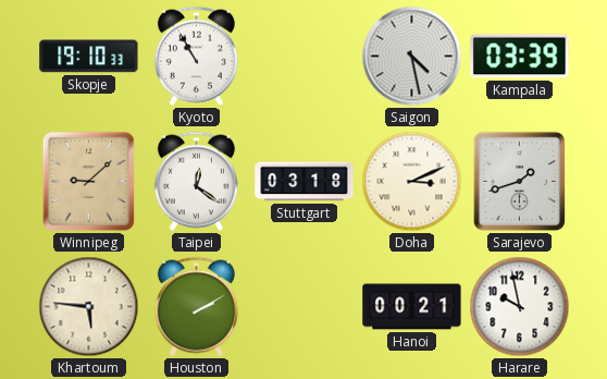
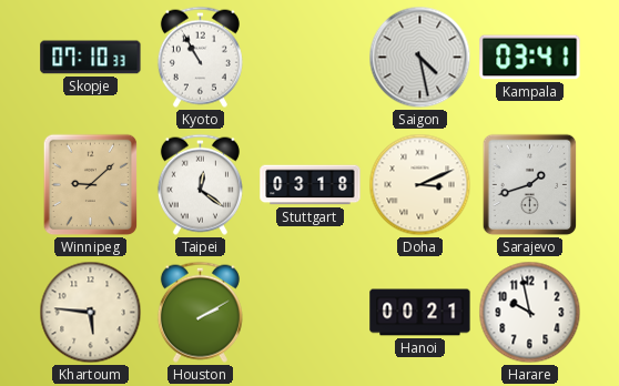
Skopje: 19:10 -> 07:10 (91, 58)
Kampala: 03:39 -> 03:41 (530, 58)
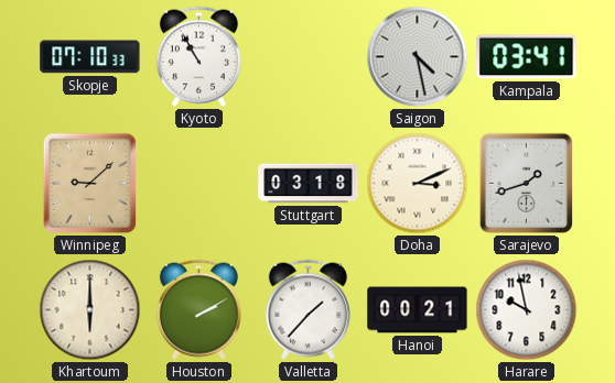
Taipei: 12:21 -> none (200, 184)
Khartoum: 5:46 -> 6:00 (90, 310)
Valletta: none -> 1:37 (307, 309)
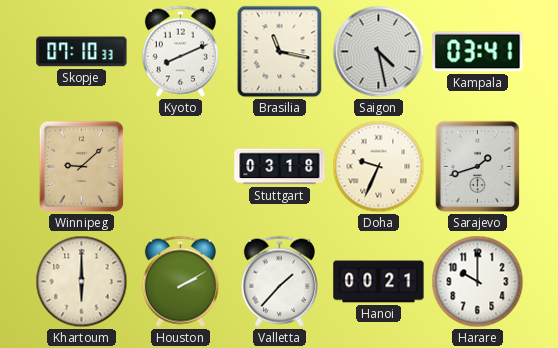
Kyoto: 10:55 -> 8:11 (180, 51)
Brasilia: none -> 11:17 (280, 52)
Doha: 3:11 -> 9:34 (379, 167)
Harare: 9:58 -> 10:00 (478, 282)
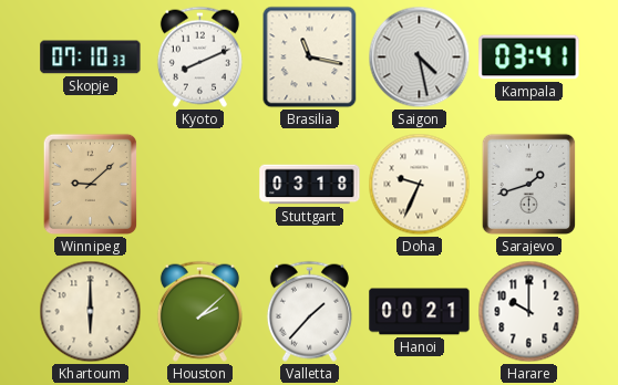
Houston: 2:10 -> 2:08 (199, 311)
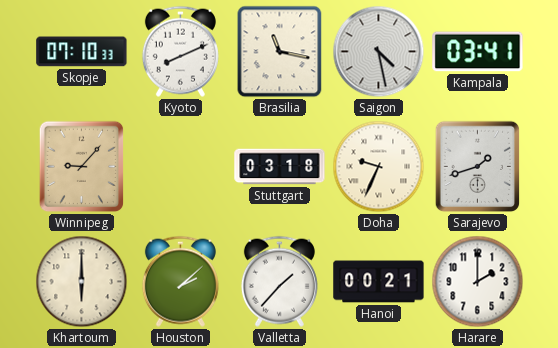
Winnipeg: 9:08 -> 9:07 (82, 167)
Harare: 10:00 -> 2:00 (478, 282)
